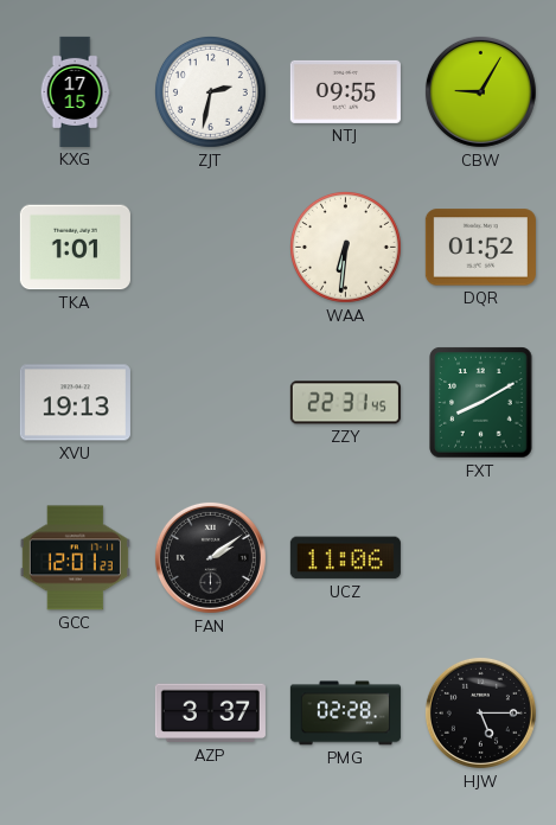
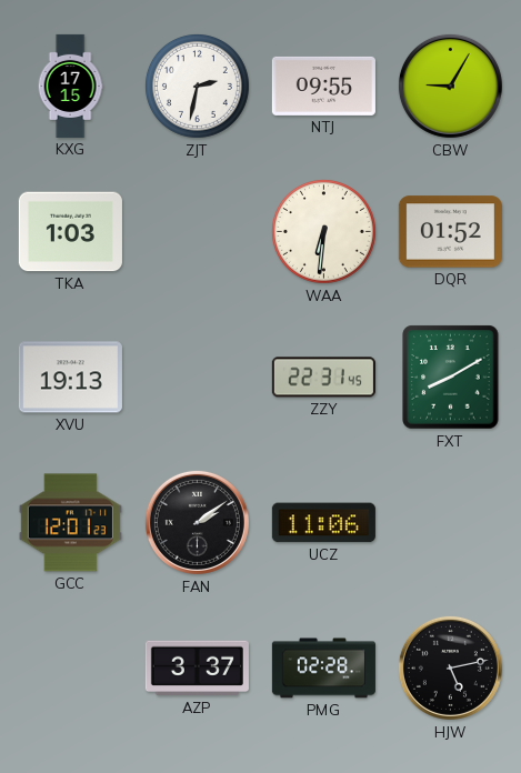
TKA: 1:01 -> 1:03 (70, 232)
HJW: 5:15 -> 5:13 (450, 667)
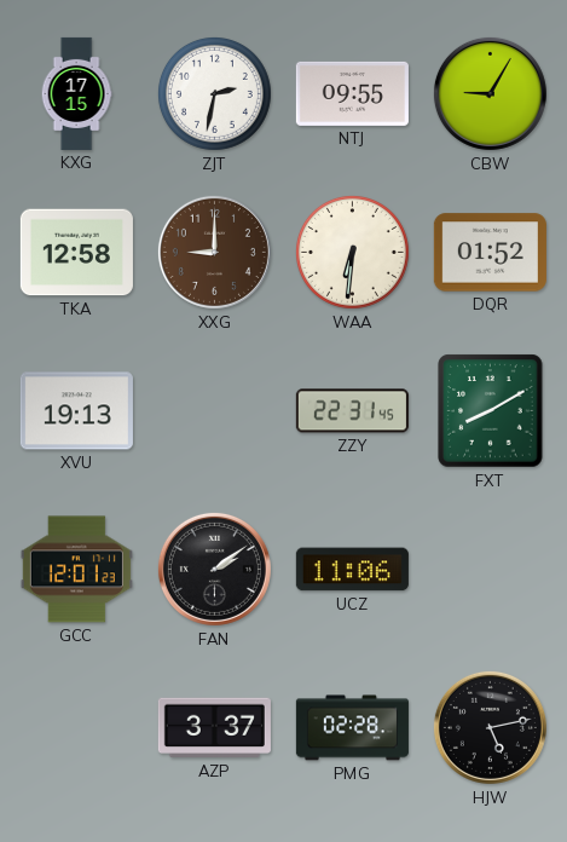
TKA: 1:03 -> 12:58 (76, 253)
XXG: none -> 9:00 (214, 252)
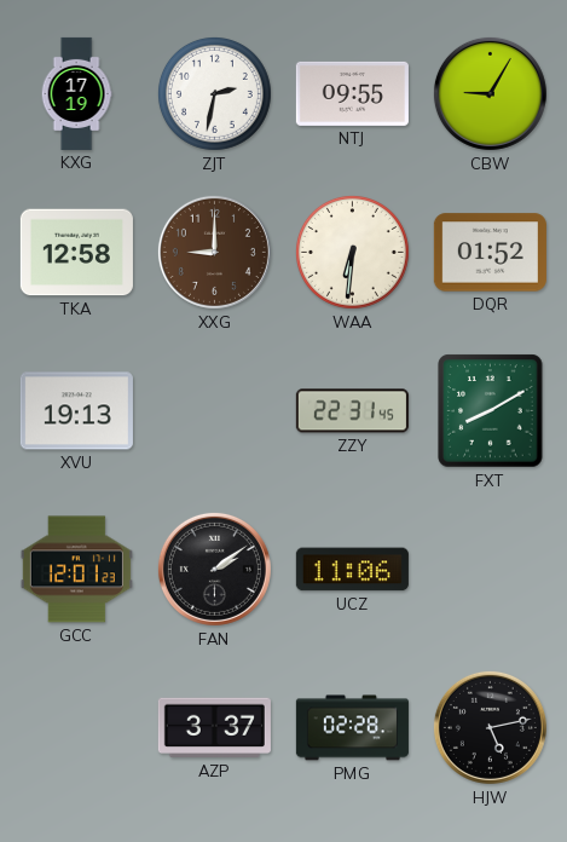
KXG: 17:15 -> 17:19 (76, 93)
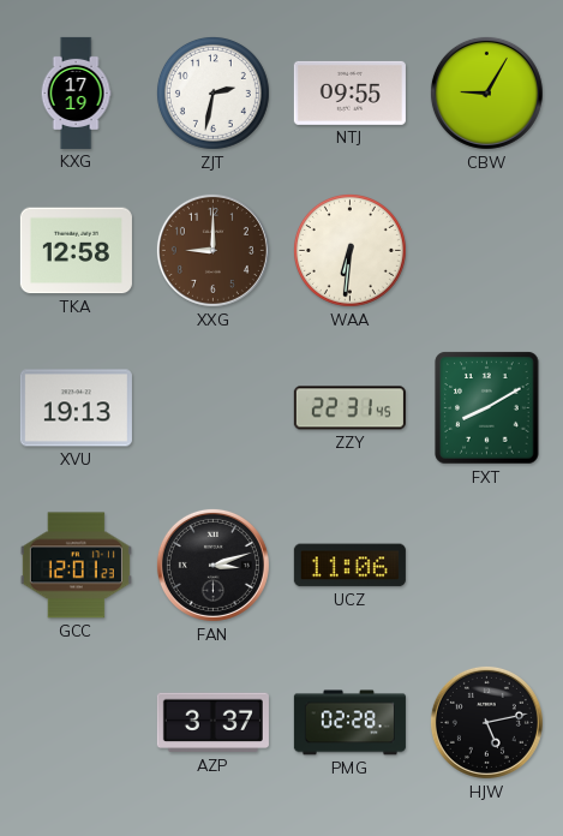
DQR: 01:52 -> none (490, 253)
FAN: 2:09 -> 3:12 (212, 565)
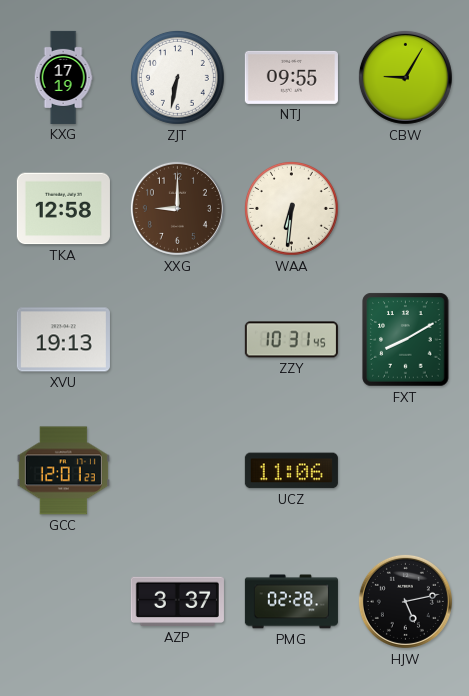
ZJT: 2:32 -> 6:32 (177, 77)
ZZY: 22:31 -> 10:31 (291, 340)
FAN: 3:12 -> none (212, 565)
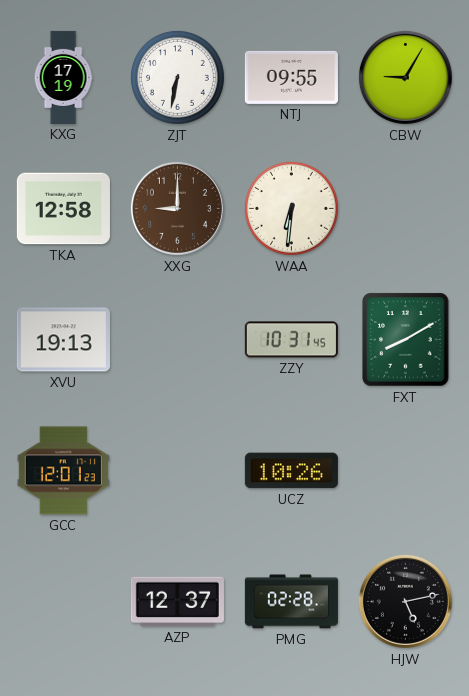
UCZ: 11:06 -> 10:26 (291, 471)
AZP: 3:37 -> 12:37 (177, 602)
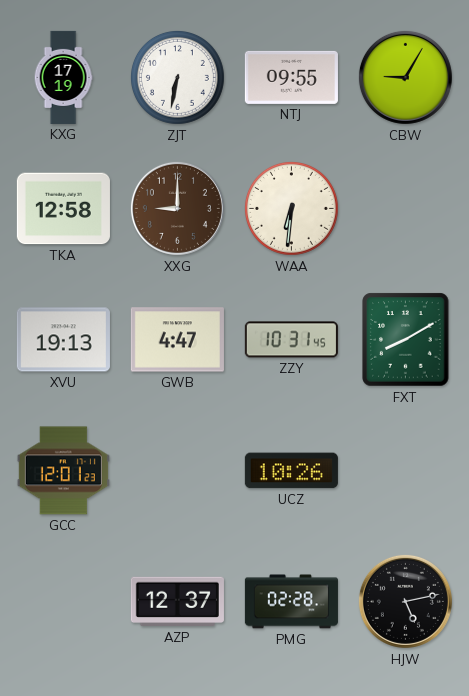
GWB: none -> 4:47 (177, 340)
